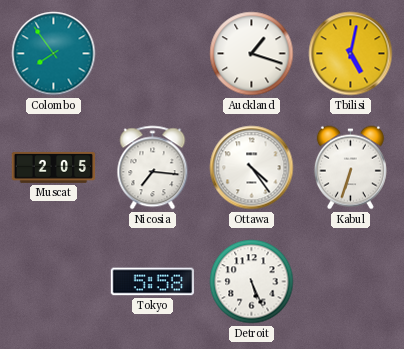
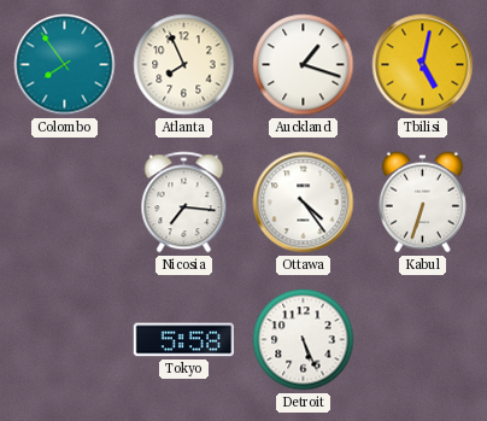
Atlanta: none -> 7:56 (184, 65)
Muscat: 2:05 -> none (54, 168)
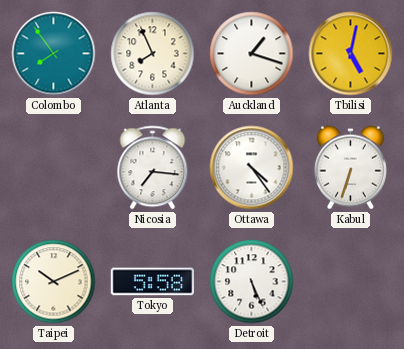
Taipei: none -> 10:11 (54, 282)
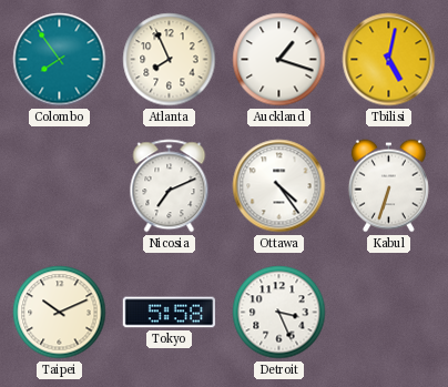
Nicosia: 7:16 -> 7:11 (170, 186)
Detroit: 5:26 -> 3:26 (279, 313)
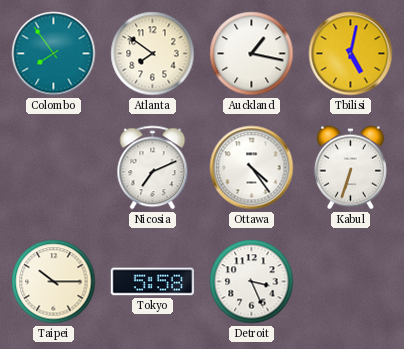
Atlanta: 7:56 -> 7:51 (153, 54)
Auckland: 1:18 -> 1:17 (252, 54)
Taipei: 10:11 -> 10:15 (54, 282)
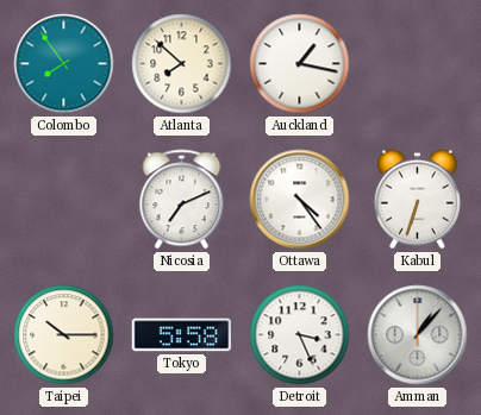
Atlanta: 7:51 -> 7:52 (182, 64)
Tbilisi: 5:02 -> none (351, 54)
Amman: none -> 1:07 (418, 335)
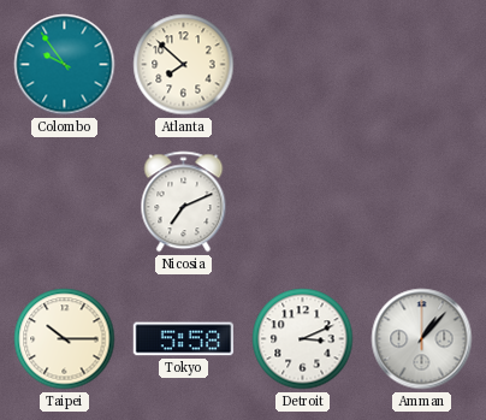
Colombo: 7:54 -> 9:54 (65, 65)
Auckland: 1:17 -> none (300, 64)
Ottawa: 4:24 -> none (300, 200)
Kabul: 6:33 -> none (417, 200)
Detroit: 3:26 -> 3:11 (303, 339)
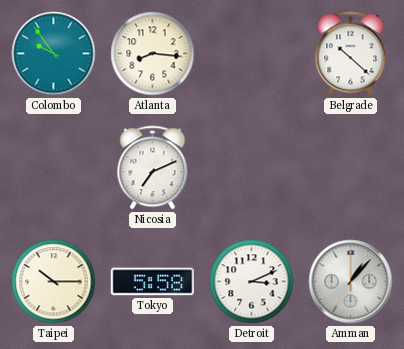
Atlanta: 7:52 -> 8:16 (153, 54)
Belgrade: none -> 10:22 (351, 54)
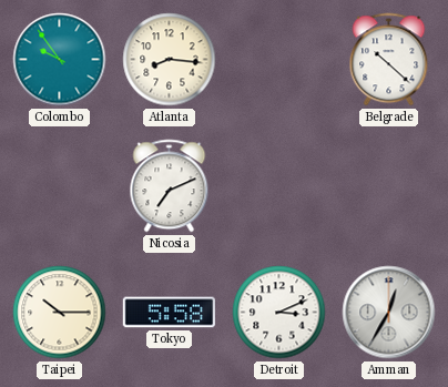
Amman: 1:07 -> 12:35 (389, 313)
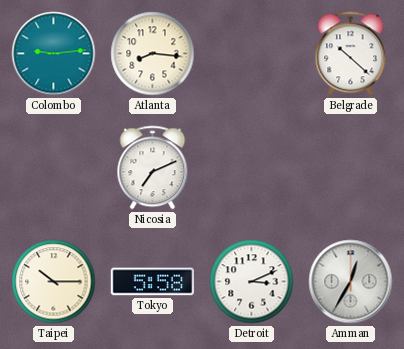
Colombo: 9:54 -> 9:14 (54, 54)
